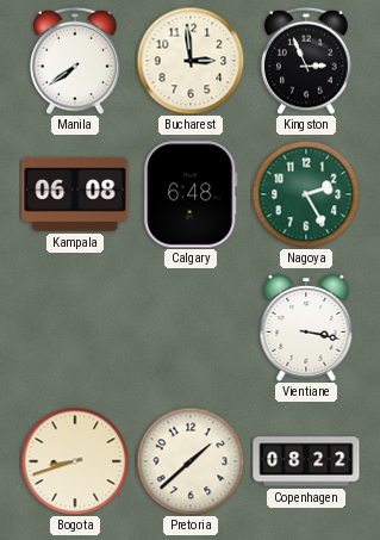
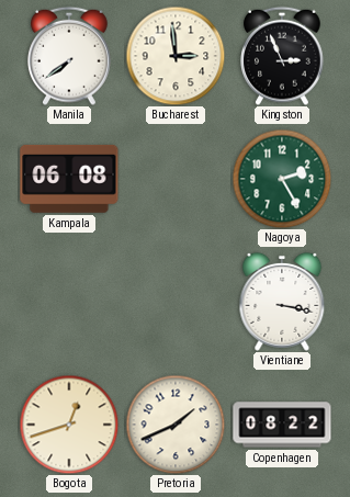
Calgary: 6:48 -> none (191, 194)
Bogota: 8:42 -> 12:42 (69, 425)
Pretoria: 1:38 -> 1:41 (176, 425)
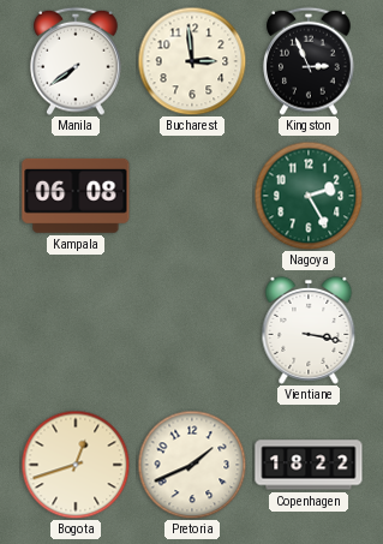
Copenhagen: 08:22 -> 18:22 (309, 465)
